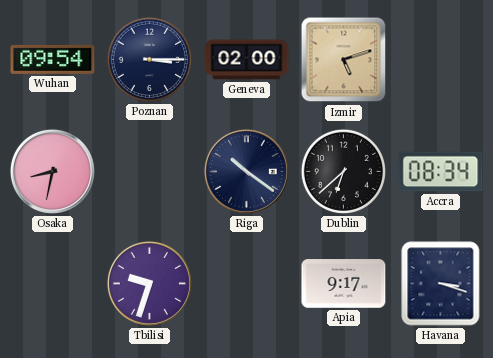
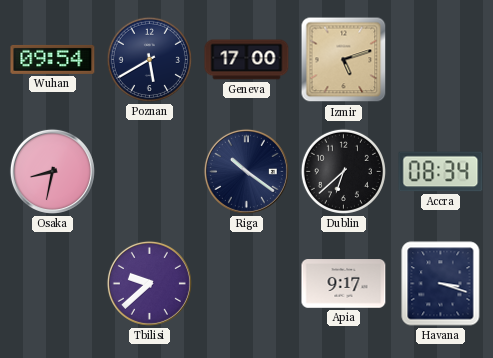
Poznan: 3:15 -> 5:40 (149, 59)
Geneva: 02:00 -> 17:00 (247, 60)
Tbilisi: 9:33 -> 9:38 (149, 283)
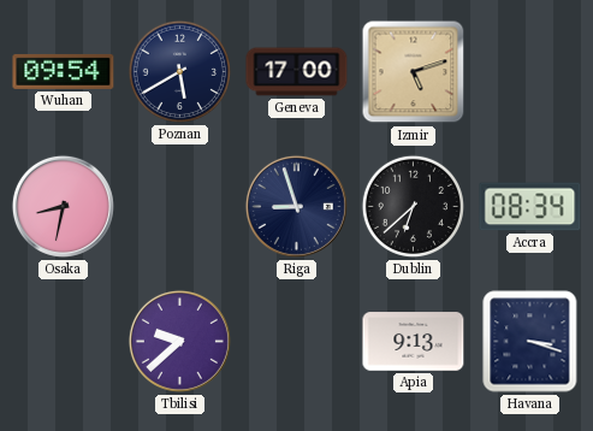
Riga: 10:21 -> 8:57 (296, 206)
Apia: 9:17 -> 9:13 (414, 342)
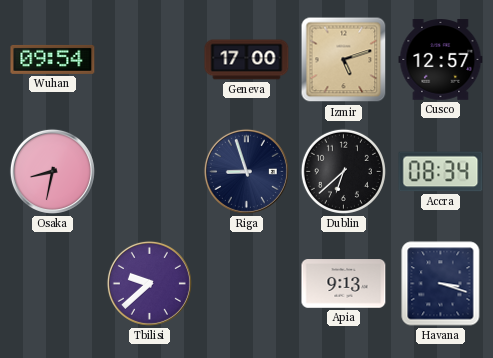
Poznan: 5:40 -> none (179, 71)
Cusco: none -> 12:57 (441, 60)
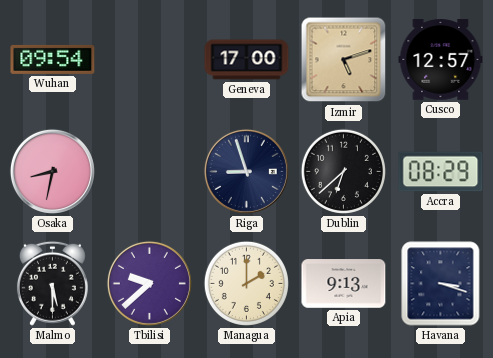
Accra: 08:34 -> 08:29 (441, 172)
Malmo: none -> 5:30 (52, 283)
Managua: none -> 2:00 (246, 283)
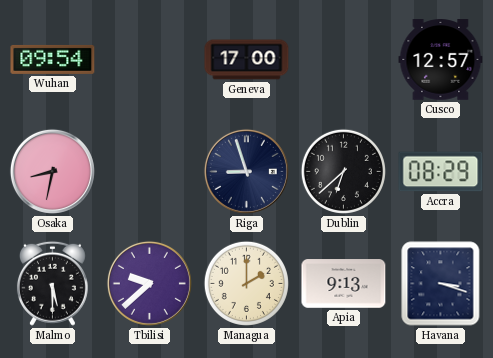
Izmir: 5:12 -> none (344, 60)
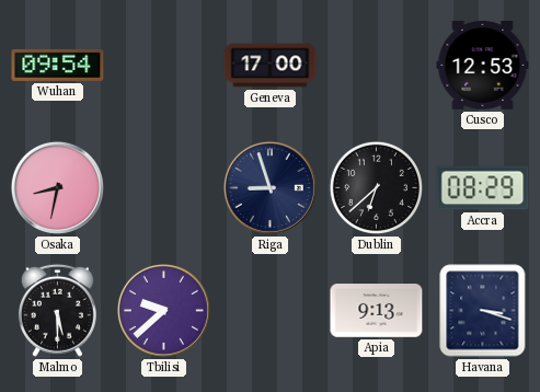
Cusco: 12:57 -> 12:53 (483, 66)
Managua: 2:00 -> none (246, 283)
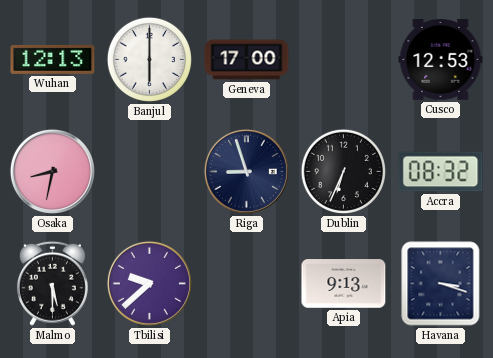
Wuhan: 09:54 -> 12:13 (53, 59)
Banjul: none -> 6:00 (149, 59)
Dublin: 6:38 -> 6:34 (343, 171)
Accra: 08:29 -> 08:32 (441, 172)
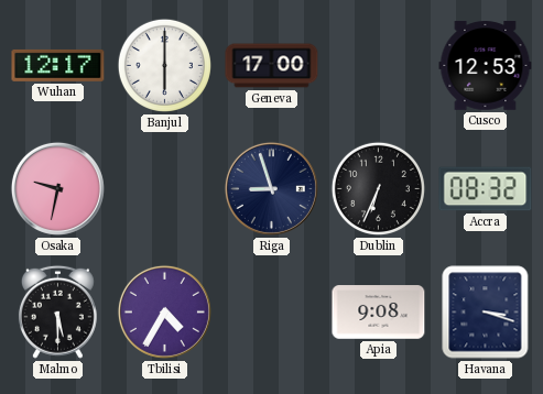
Wuhan: 12:13 -> 12:17 (58, 65)
Osaka: 8:32 -> 9:32 (57, 188)
Tbilisi: 9:38 -> 4:35 (164, 311)
Apia: 9:13 -> 9:08 (379, 313)
